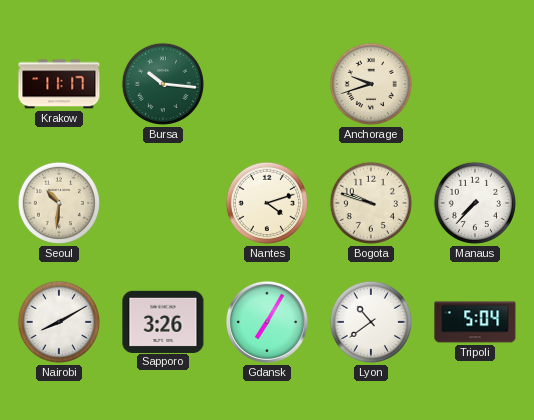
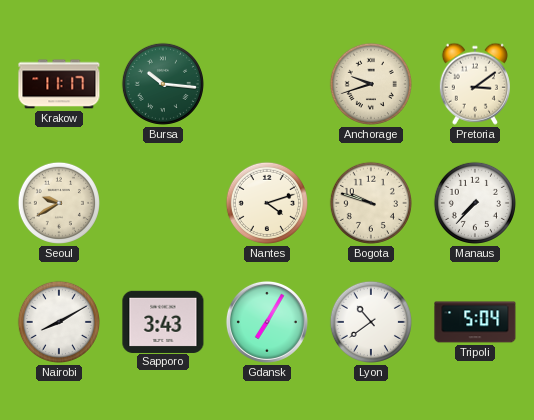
Pretoria: none -> 3:09 (475, 84)
Seoul: 10:31 -> 9:40 (59, 203)
Sapporo: 3:26 -> 3:43 (163, 321)
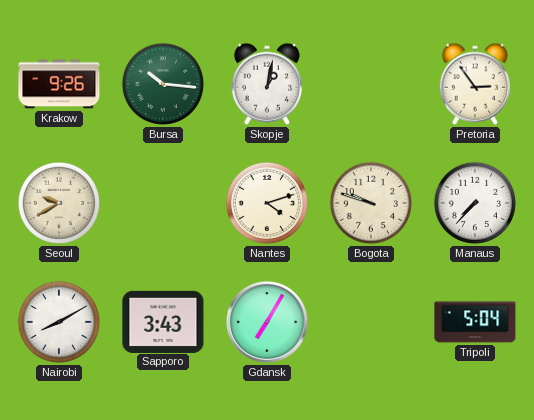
Krakow: 11:17 -> 9:26 (59, 84)
Skopje: none -> 1:02 (267, 84)
Anchorage: 9:42 -> none (371, 84)
Pretoria: 3:09 -> 2:54 (475, 84)
Lyon: 10:39 -> none (371, 322)
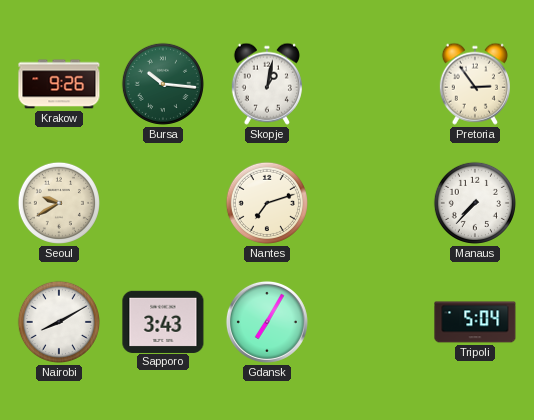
Nantes: 4:12 -> 7:12 (267, 203)
Bogota: 9:48 -> none (371, 203)
